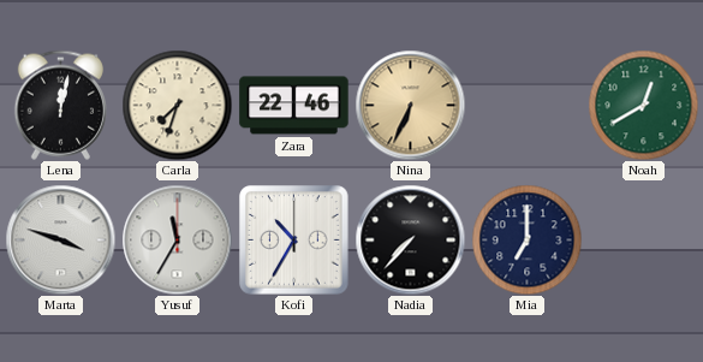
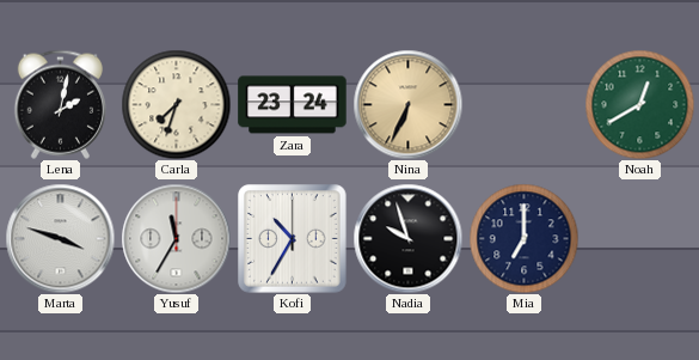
Lena: 12:02 -> 2:02 (60, 104)
Zara: 22:46 -> 23:24 (293, 105)
Nadia: 7:37 -> 9:57 (407, 238)
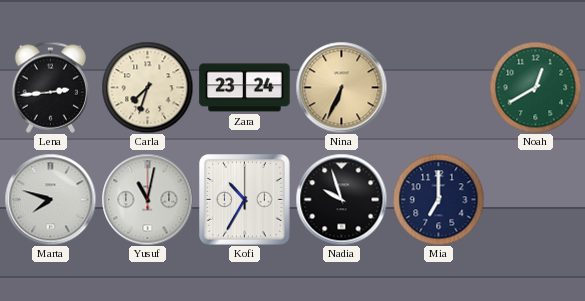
Lena: 2:02 -> 2:44 (50, 87)
Marta: 3:48 -> 7:48 (50, 199)
Yusuf: 11:35 -> 11:02 (147, 199)
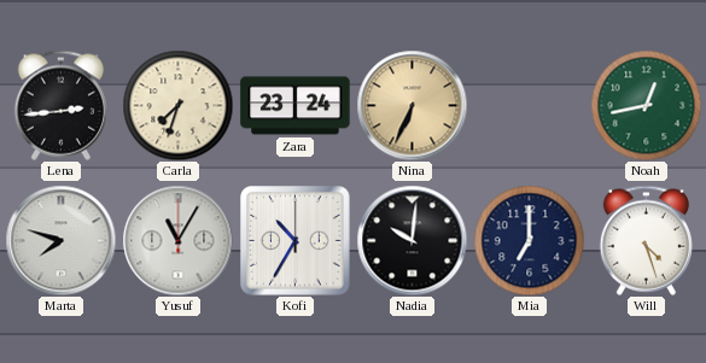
Noah: 12:40 -> 12:43 (646, 105)
Yusuf: 11:02 -> 11:05 (177, 240)
Nadia: 9:57 -> 10:01 (412, 240)
Will: none -> 4:27 (646, 240)
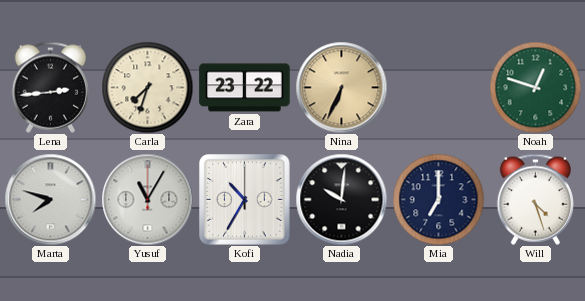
Zara: 23:24 -> 23:22 (245, 88)
Noah: 12:43 -> 12:48 (535, 87)
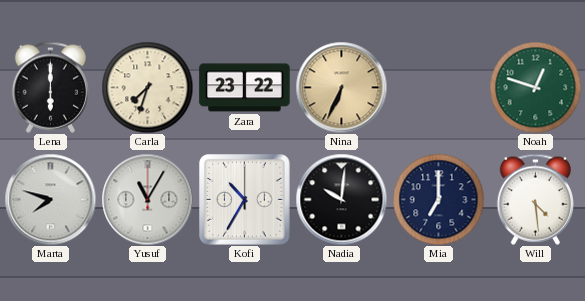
Lena: 2:44 -> 6:00 (50, 87)
Will: 4:27 -> 4:29 (535, 199)
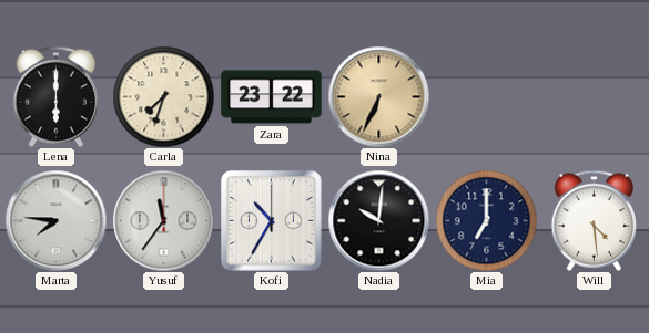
Noah: 12:48 -> none (535, 87)
Marta: 7:48 -> 7:46 (55, 220)
Yusuf: 11:05 -> 11:36 (163, 220)
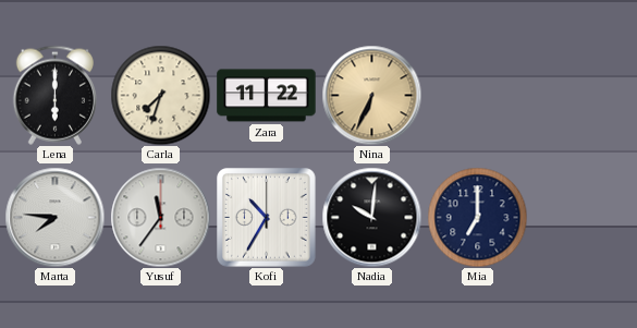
Zara: 23:22 -> 11:22 (267, 96)
Will: 4:29 -> none (594, 220)
